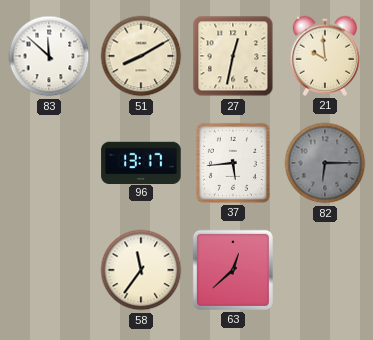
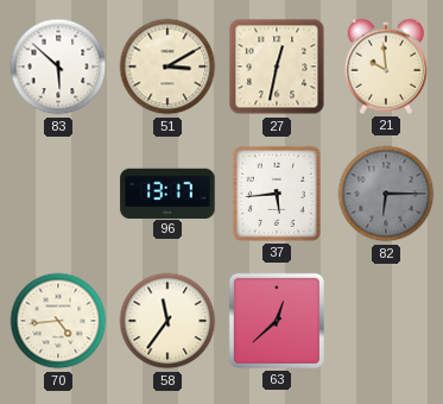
83: 11:52 -> 5:52 (58, 67)
51: 8:10 -> 3:10 (167, 67)
70: none -> 4:44 (58, 321)
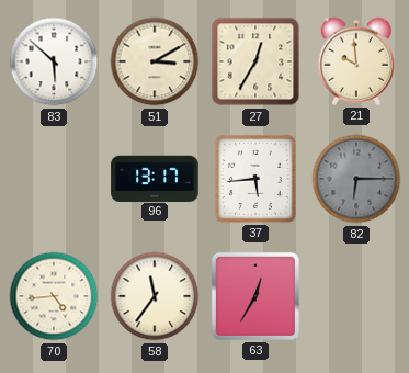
27: 12:32 -> 12:35 (255, 61)
63: 12:38 -> 12:35 (255, 296)
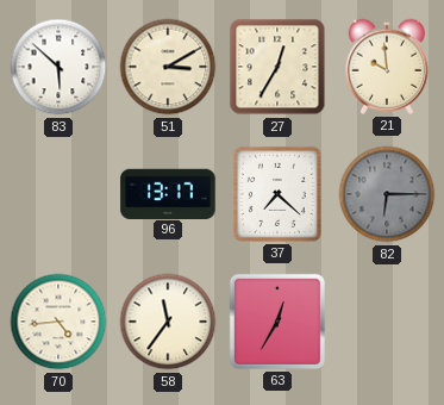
37: 5:44 -> 7:22 (277, 194)
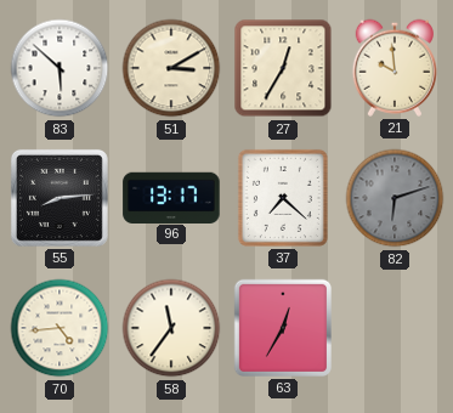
55: none -> 8:14 (60, 198)
82: 6:15 -> 6:12 (395, 198)
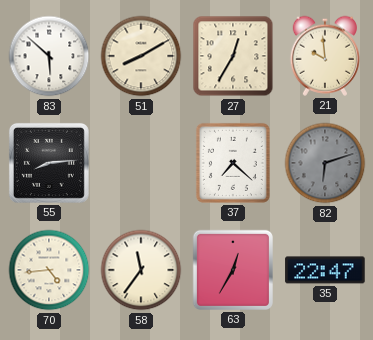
51: 3:10 -> 8:10 (141, 56)
96: 13:17 -> none (171, 197)
35: none -> 22:47 (325, 270)
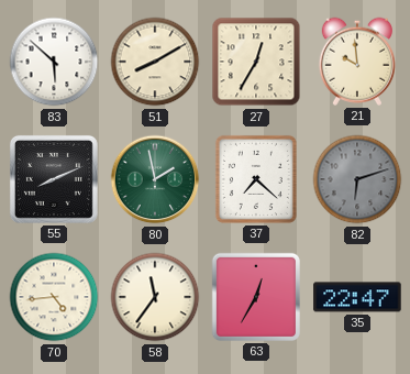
55: 8:14 -> 8:11 (54, 179)
80: none -> 1:58 (155, 179)
